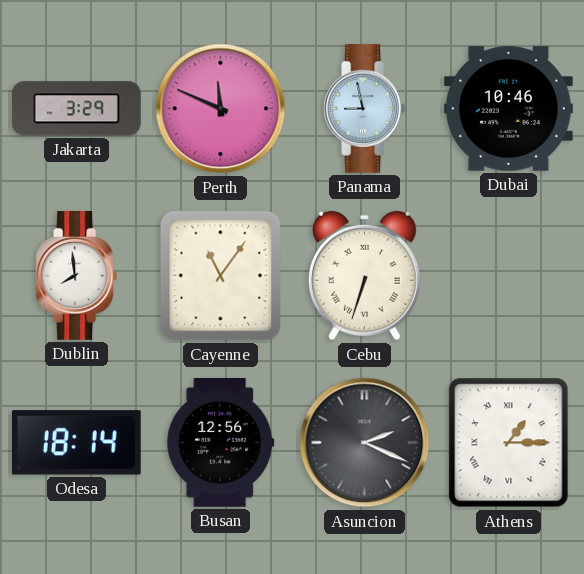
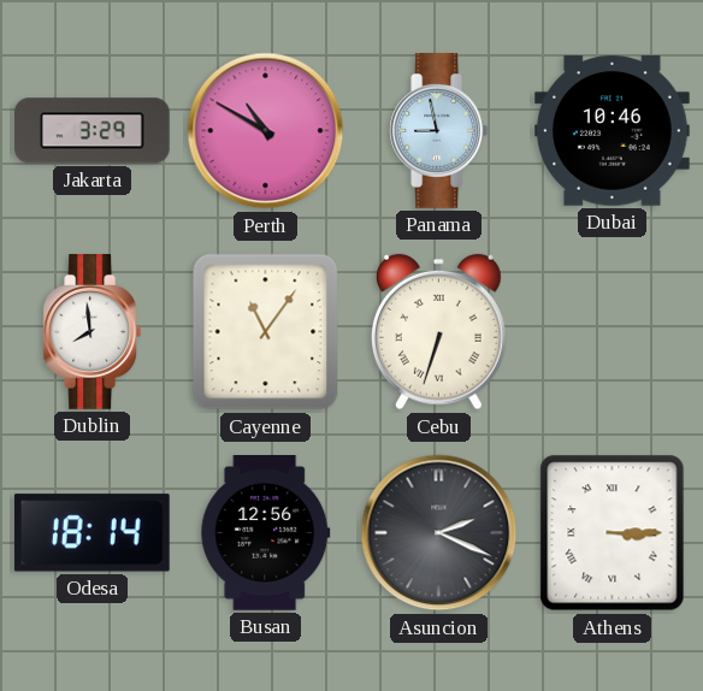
Perth: 11:49 -> 10:50 (266, 131)
Athens: 1:15 -> 3:15 (613, 533)
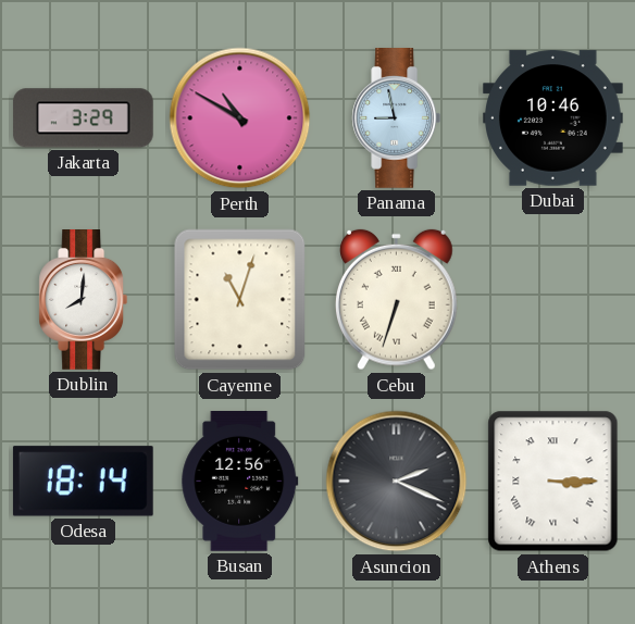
Dublin: 7:59 -> 8:01 (84, 300)
Cayenne: 11:06 -> 11:03 (240, 300)
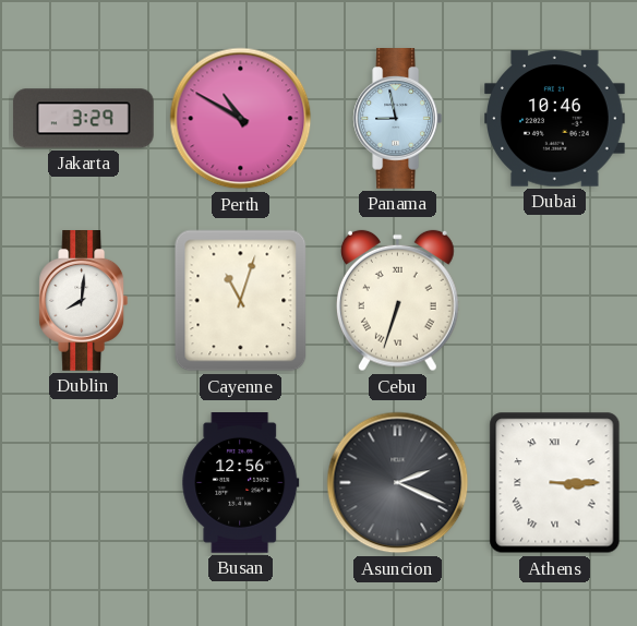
Odesa: 18:14 -> none (83, 482)
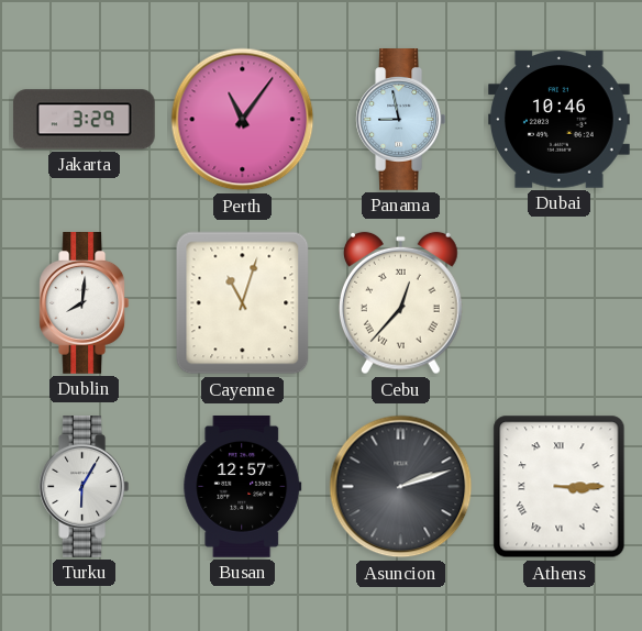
Perth: 10:50 -> 11:06 (243, 120)
Cebu: 6:33 -> 12:37 (400, 303)
Turku: none -> 6:05 (85, 487)
Busan: 12:56 -> 12:57 (243, 487)
Asuncion: 2:19 -> 2:12 (401, 487)
